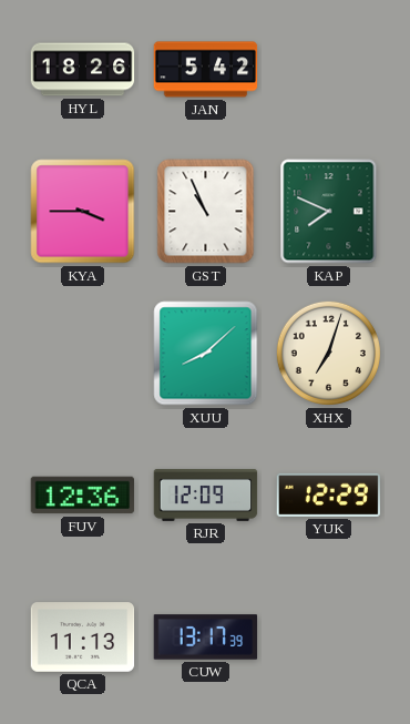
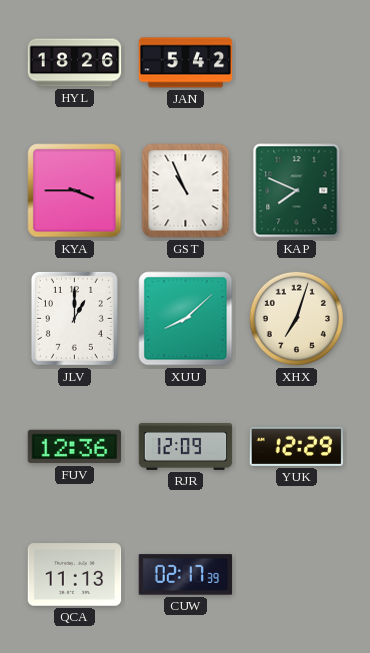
JLV: none -> 1:00 (74, 318)
CUW: 13:17 -> 02:17 (186, 575)
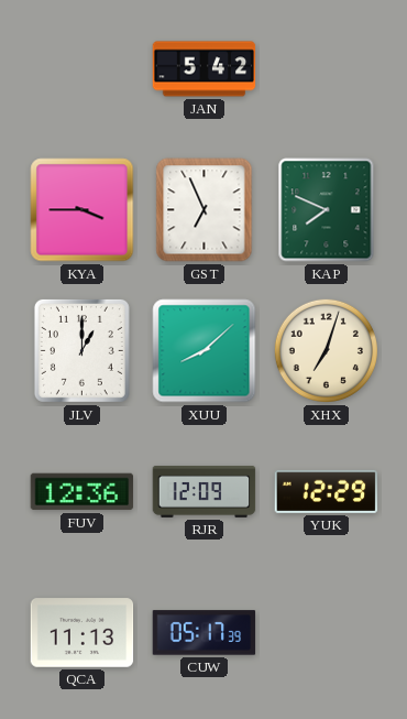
HYL: 18:26 -> none (75, 63)
GST: 10:56 -> 6:56 (205, 210)
CUW: 02:17 -> 05:17 (205, 633)
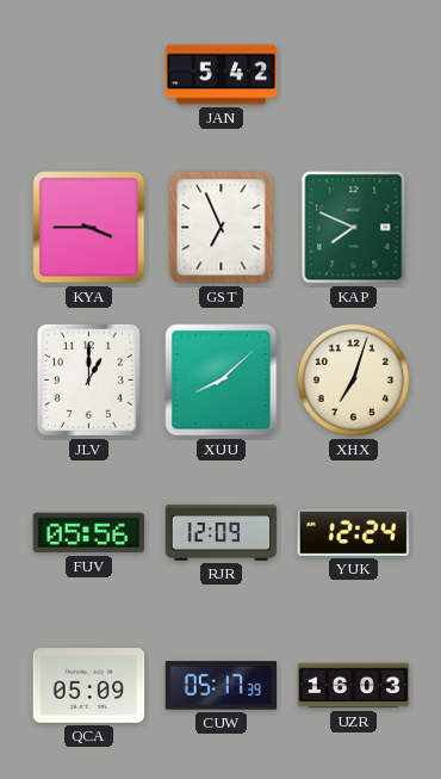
FUV: 12:36 -> 05:56 (89, 533)
YUK: 12:29 -> 12:24 (354, 532)
QCA: 11:13 -> 05:09 (89, 686)
UZR: none -> 16:03 (354, 686)
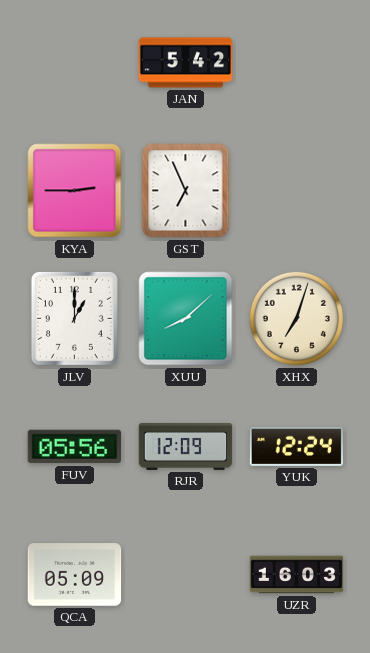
KYA: 3:45 -> 2:45 (75, 191)
KAP: 7:49 -> none (354, 228)
CUW: 05:17 -> none (222, 686)
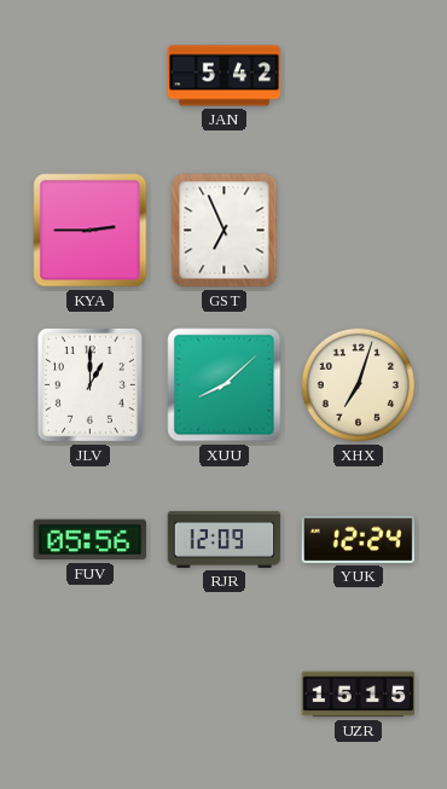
QCA: 05:09 -> none (75, 575)
UZR: 16:03 -> 15:15 (359, 695)
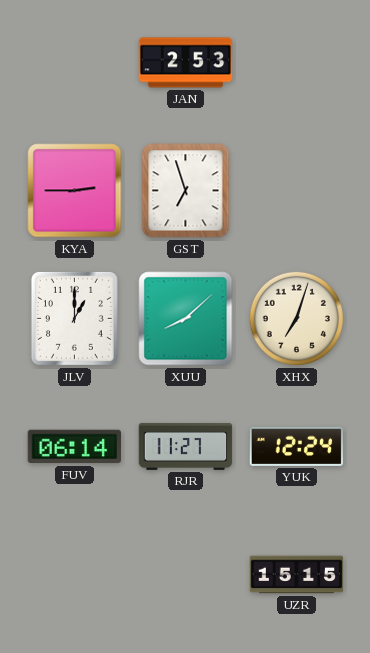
JAN: 5:42 -> 2:53 (186, 63)
GST: 6:56 -> 6:57 (186, 191)
FUV: 05:56 -> 06:14 (75, 447)
RJR: 12:09 -> 11:27 (186, 446)
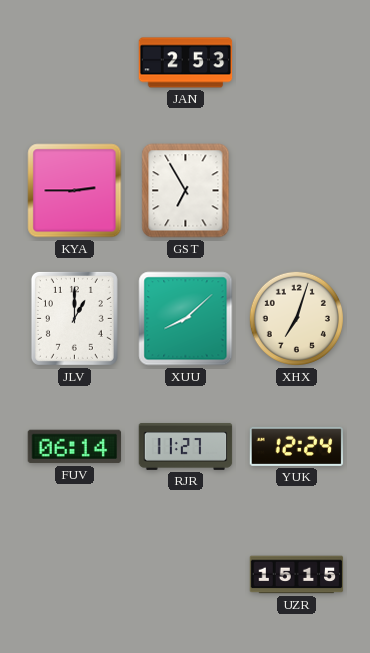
GST: 6:57 -> 6:55 (186, 191)
